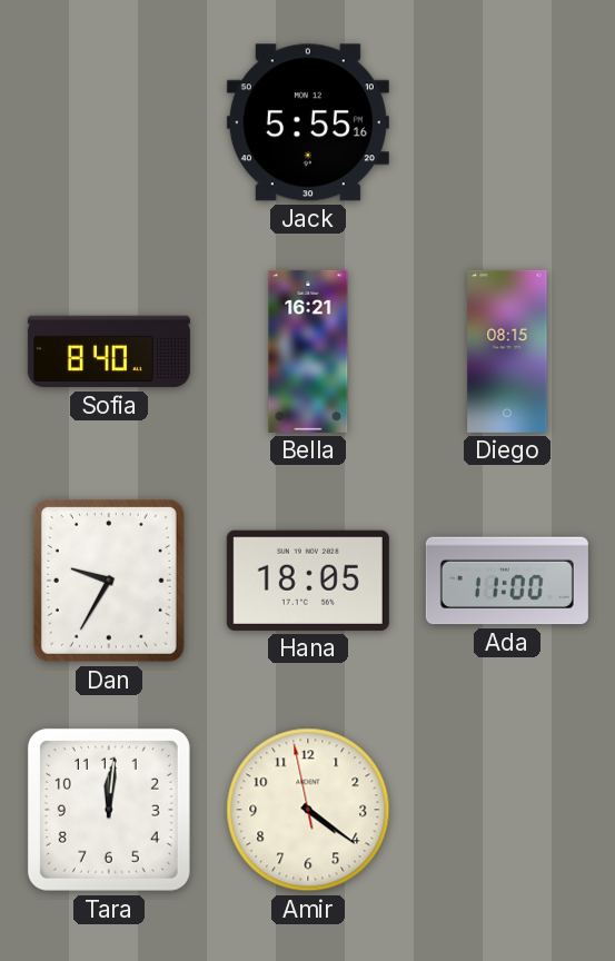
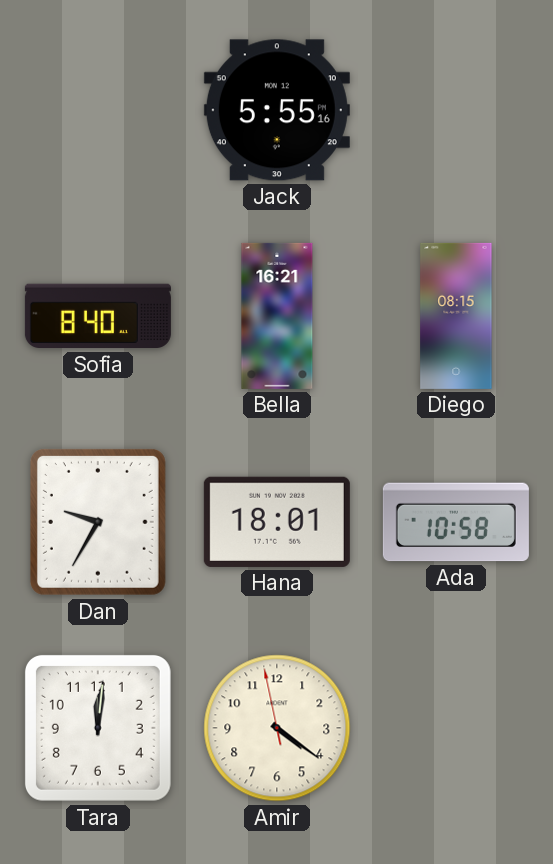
Hana: 18:05 -> 18:01 (277, 522)
Ada: 11:00 -> 10:58 (456, 522)
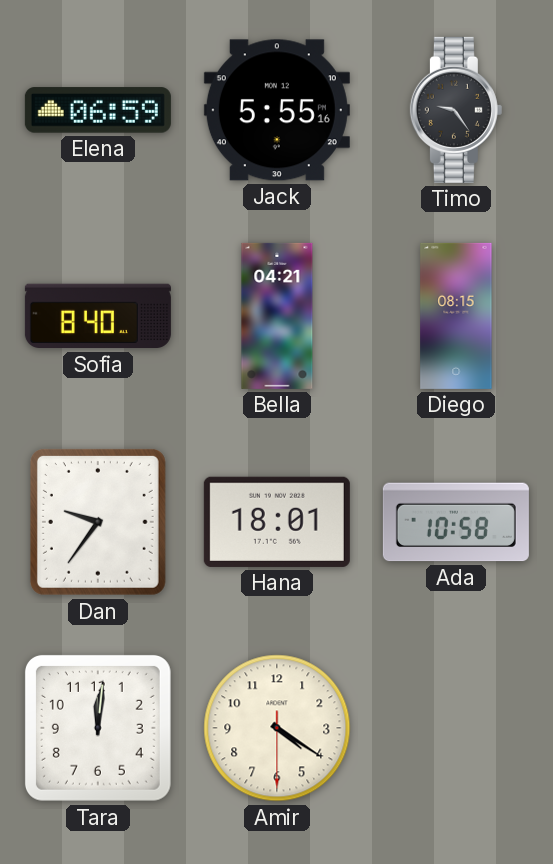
Elena: none -> 06:59 (98, 110)
Timo: none -> 9:24 (456, 110)
Bella: 16:21 -> 04:21 (277, 316)
Dan: 9:35 -> 9:36 (98, 522)
Amir: 4:20:58 -> 4:20:30 (277, 728)
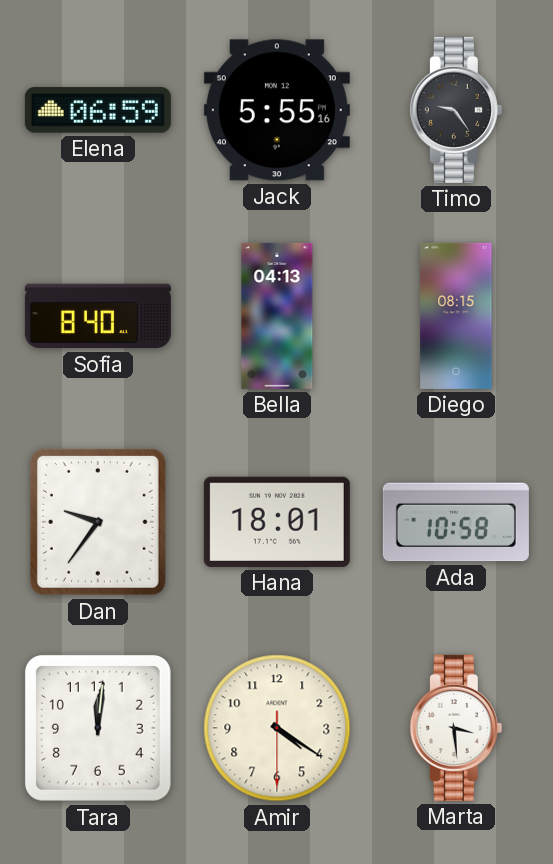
Bella: 04:21 -> 04:13 (277, 316)
Marta: none -> 3:29 (456, 728)
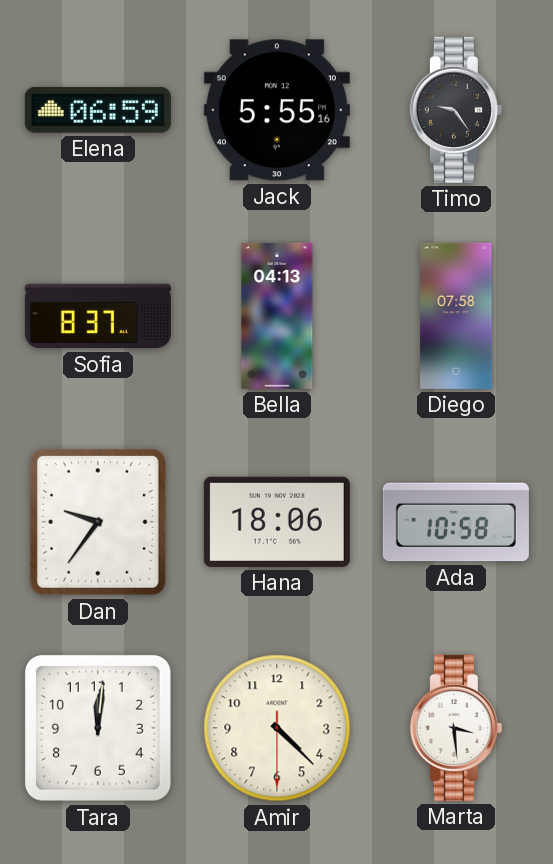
Sofia: 8:40 -> 8:37 (98, 316)
Diego: 08:15 -> 07:58 (456, 316)
Hana: 18:01 -> 18:06 (277, 522)
Amir: 4:20 -> 4:22 (277, 728)
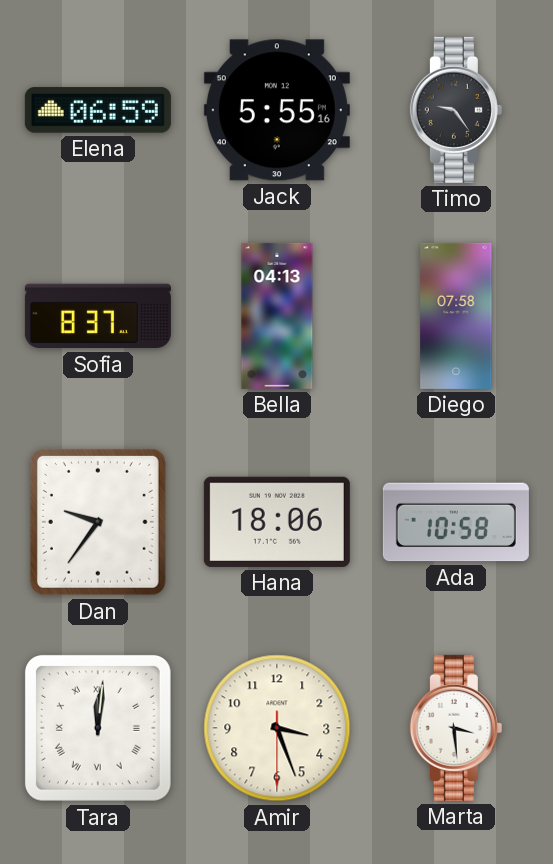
Tara numerals: Arabic -> Roman (98, 728)
Amir: 4:22 -> 3:26 (277, 728)
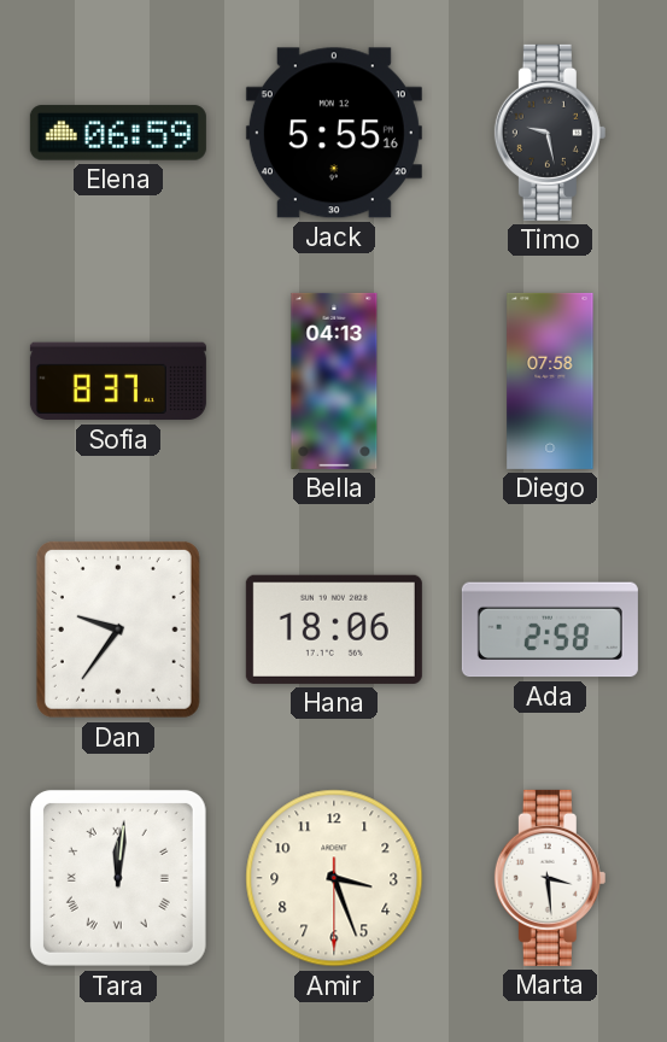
Timo: 9:24 -> 9:28 (550, 133)
Ada: 10:58 -> 2:58 (550, 630)
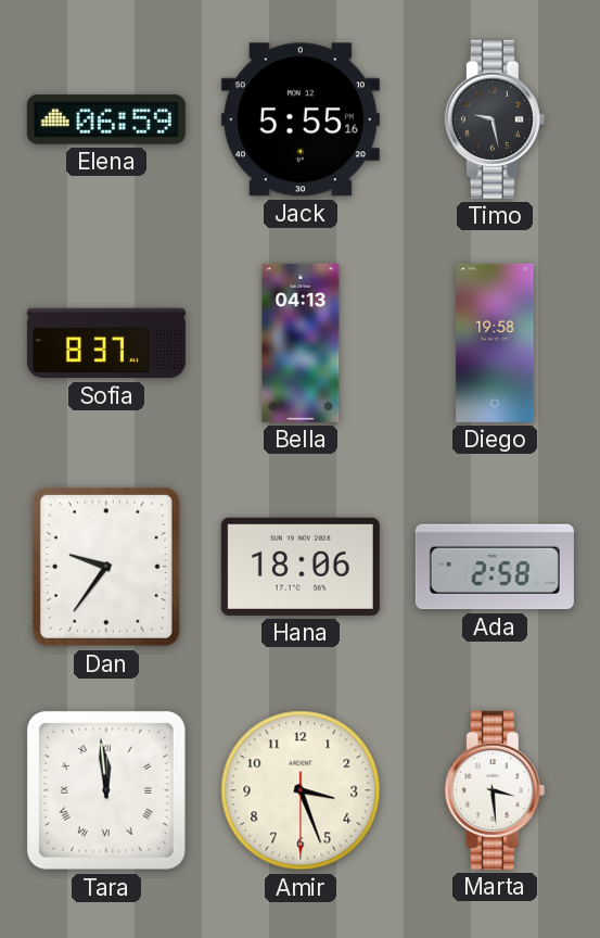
Diego: 07:58 -> 19:58 (495, 343)
Tara: 12:01 -> 11:59 (106, 790)
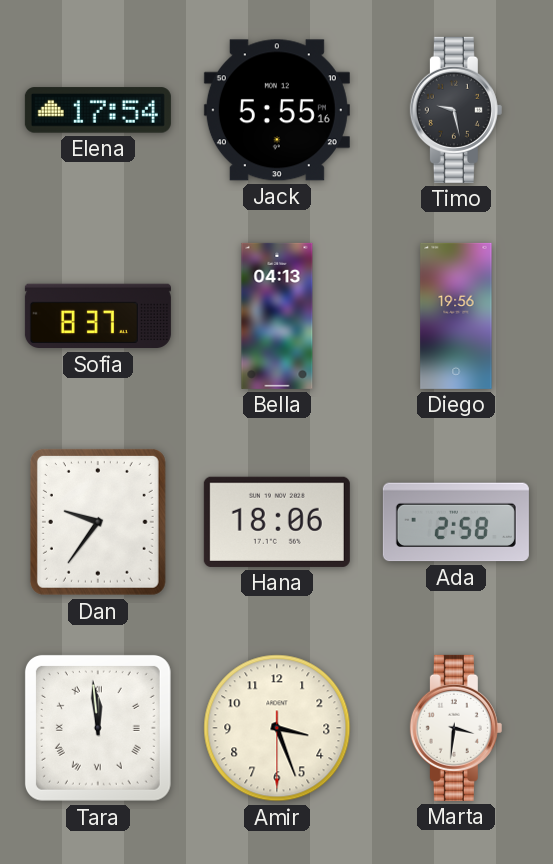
Elena: 06:59 -> 17:54 (98, 110)
Diego: 19:58 -> 19:56 (456, 316)
Marta: 3:29 -> 3:31 (456, 728)
